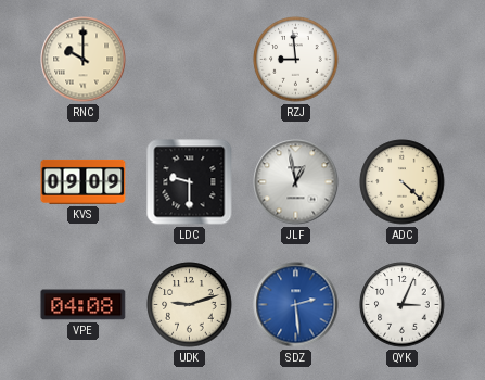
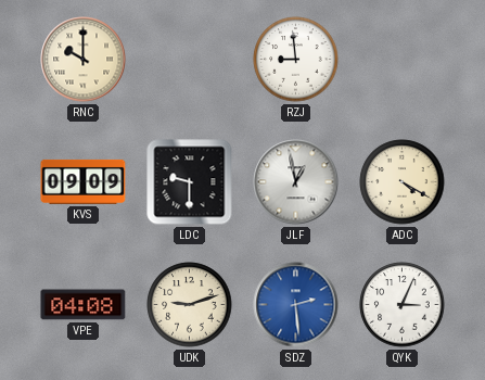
ADC: 4:22 -> 4:20 (403, 182)
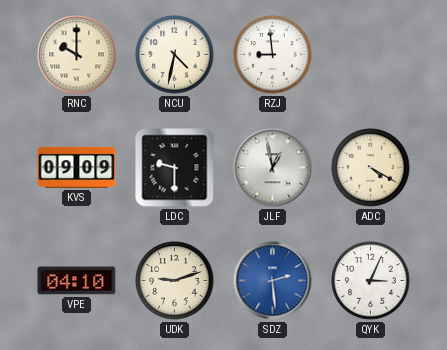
NCU: none -> 4:32 (175, 55)
VPE: 04:08 -> 04:10 (77, 281)
